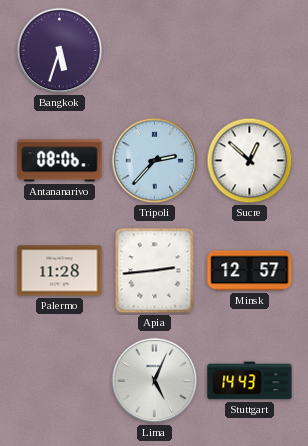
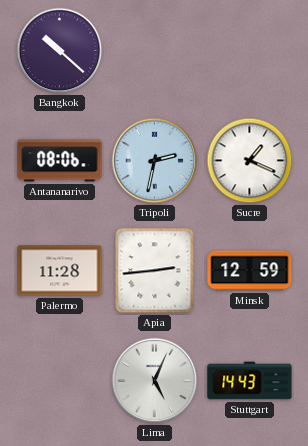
Bangkok: 5:33 -> 10:22 (60, 51)
Tripoli: 2:37 -> 2:32 (155, 161)
Sucre: 12:52 -> 1:19 (250, 161)
Minsk: 12:57 -> 12:59 (250, 271)
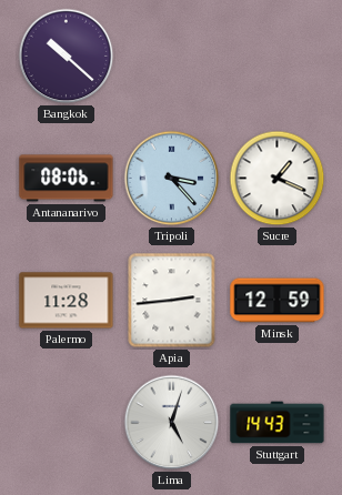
Tripoli: 2:32 -> 3:23 (172, 179)
Lima: 5:04 -> 5:03 (172, 423)
